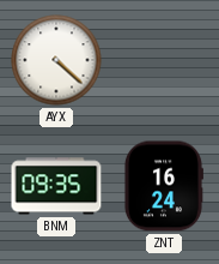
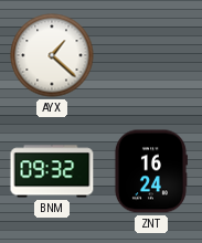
AYX: 4:22 -> 1:22 (52, 55)
BNM: 09:35 -> 09:32 (52, 171)
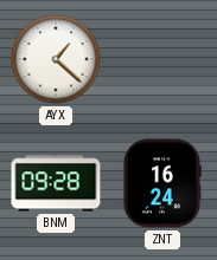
BNM: 09:32 -> 09:28 (56, 183)
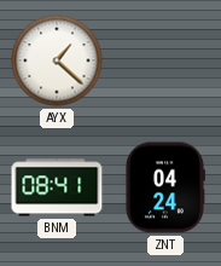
BNM: 09:28 -> 08:41 (57, 187)
ZNT: 16:24 -> 04:24 (164, 187)
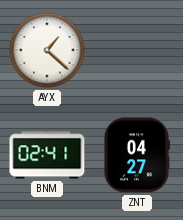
BNM: 08:41 -> 02:41 (47, 155)
ZNT: 04:24 -> 04:27 (136, 155)
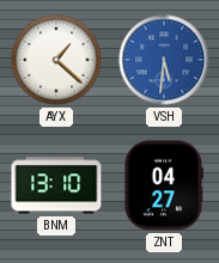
VSH: none -> 5:31 (164, 60)
BNM: 02:41 -> 13:10 (56, 185)
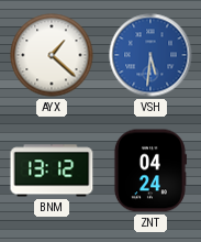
BNM: 13:10 -> 13:12 (52, 170)
ZNT: 04:27 -> 04:24 (149, 170)
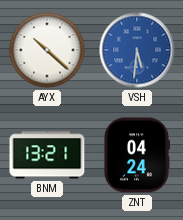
AYX: 1:22 -> 10:22 (47, 50)
BNM: 13:12 -> 13:21 (47, 155)
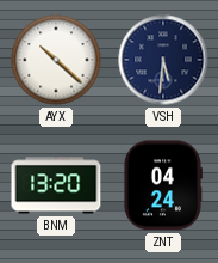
VSH dial: blue -> navy (163, 60)
BNM: 13:21 -> 13:20 (56, 185)
